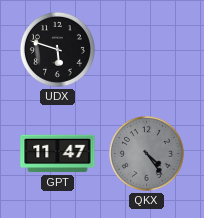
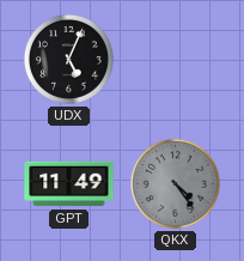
UDX: 5:48 -> 5:04 (68, 59)
GPT: 11:47 -> 11:49 (69, 184)
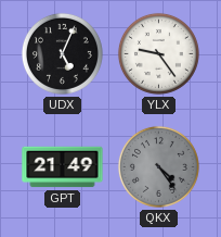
YLX: none -> 9:24 (158, 53)
GPT: 11:49 -> 21:49 (63, 167)
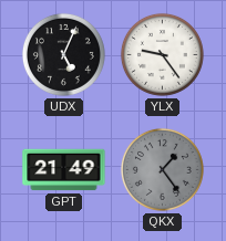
QKX: 4:24 -> 1:24 (162, 169)
